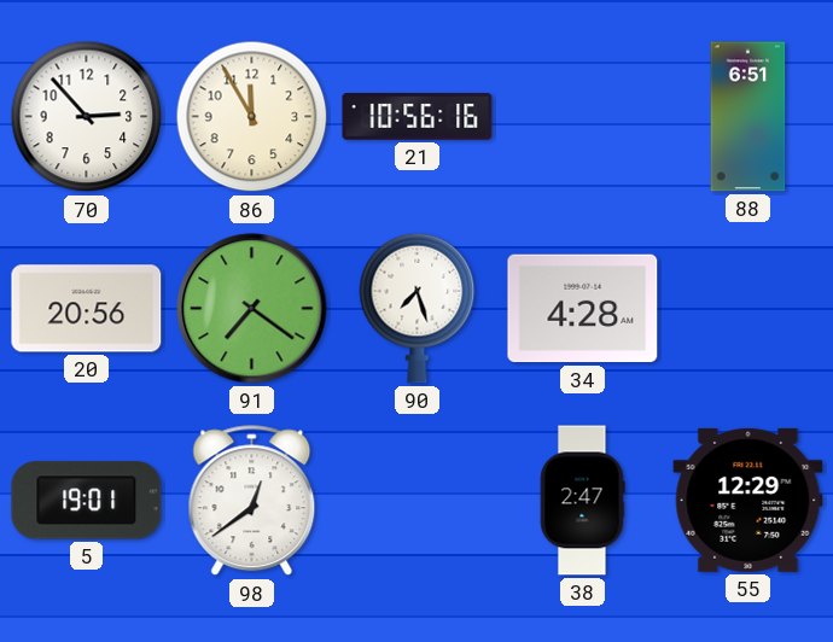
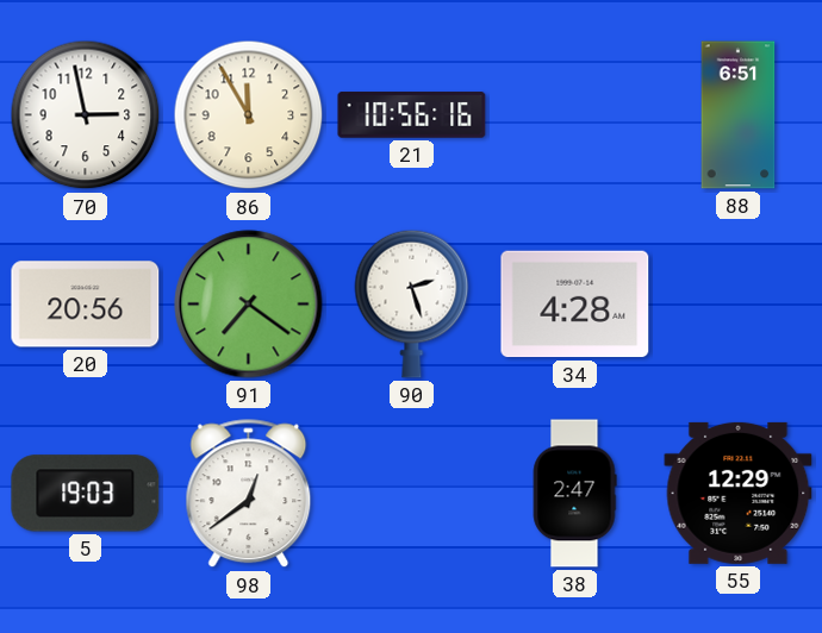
70: 2:53 -> 2:58 (86, 115)
90: 7:27 -> 2:27 (412, 303)
5: 19:01 -> 19:03 (86, 494)
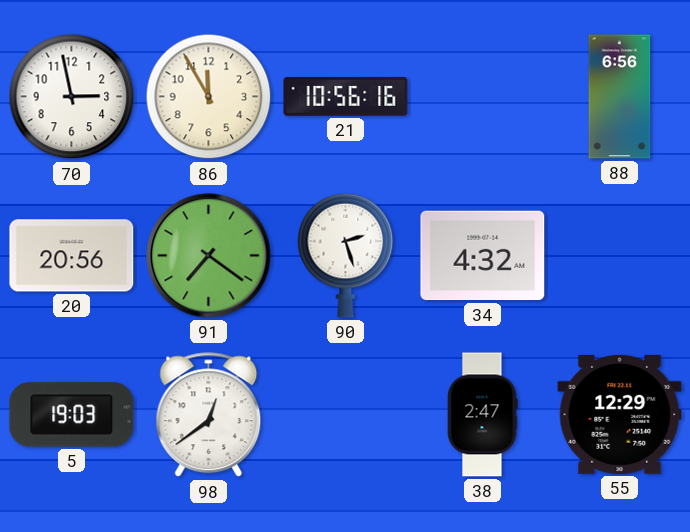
88: 6:51 -> 6:56 (620, 97)
34: 4:28 -> 4:32 (483, 256)
